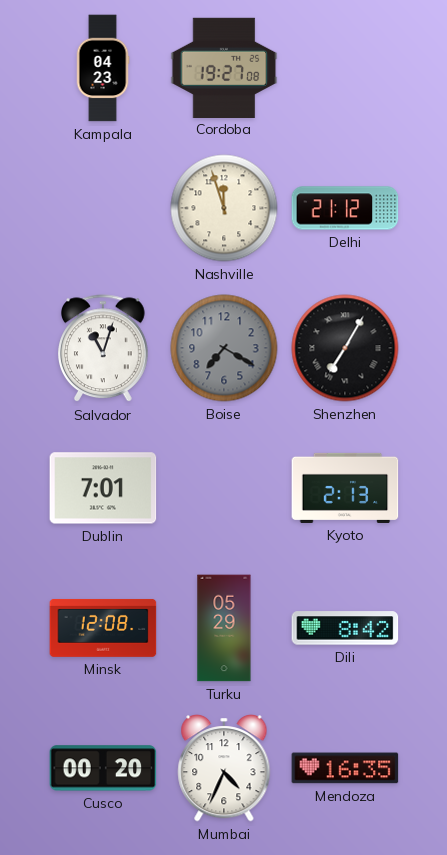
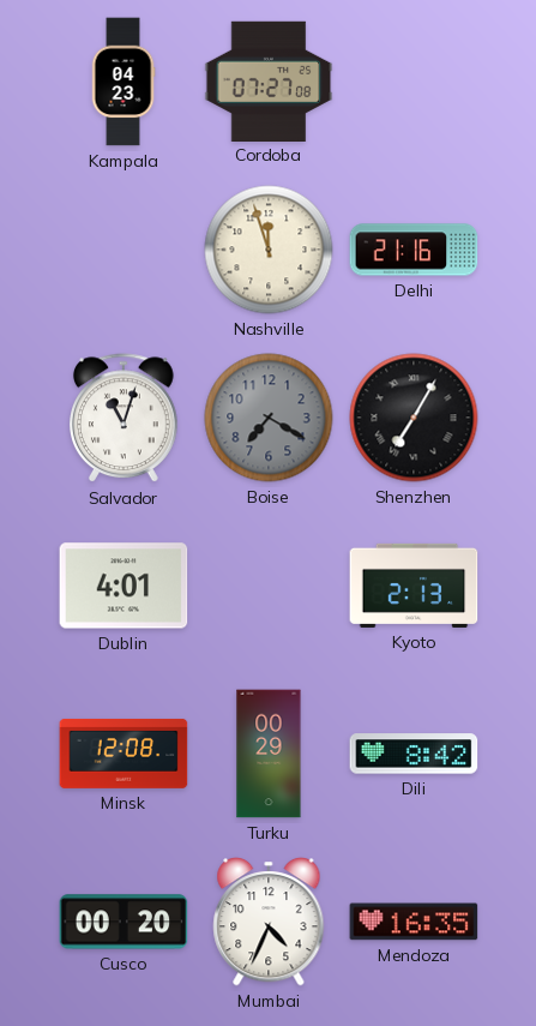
Cordoba: 19:27 -> 07:27 (269, 80)
Delhi: 21:12 -> 21:16 (414, 250)
Dublin: 7:01 -> 4:01 (124, 586)
Turku: 05:29 -> 00:29 (269, 754)
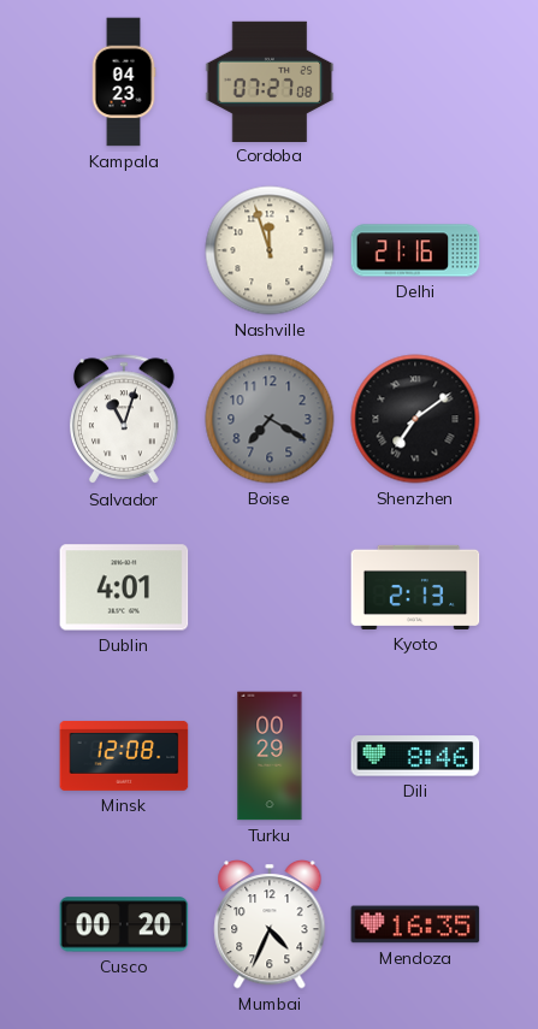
Shenzhen: 7:05 -> 7:09 (415, 419)
Dili: 8:42 -> 8:46 (415, 756)
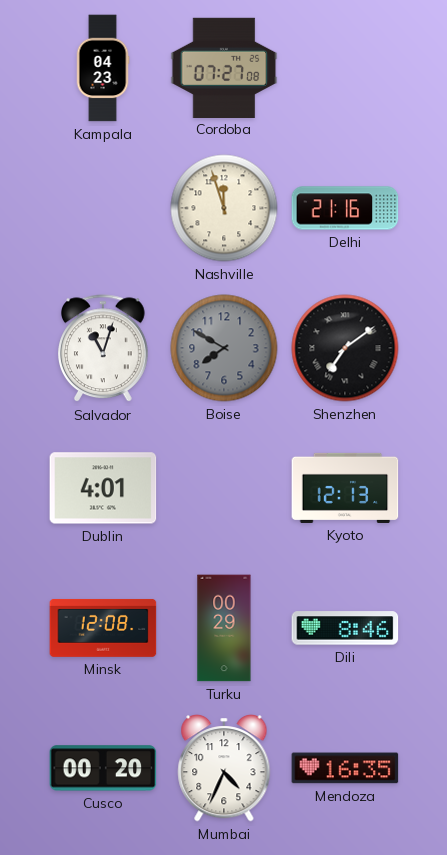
Boise: 7:20 -> 7:50 (224, 348)
Kyoto: 2:13 -> 12:13 (345, 488)
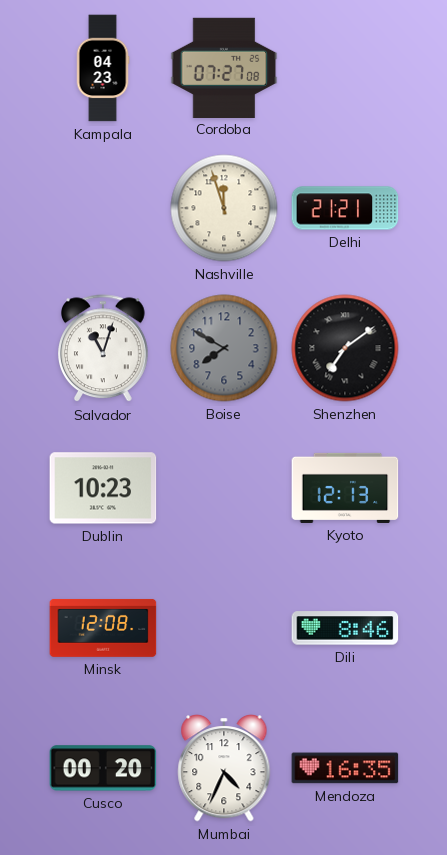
Delhi: 21:16 -> 21:21 (345, 208)
Dublin: 4:01 -> 10:23 (103, 488)
Turku: 00:29 -> none (224, 628)
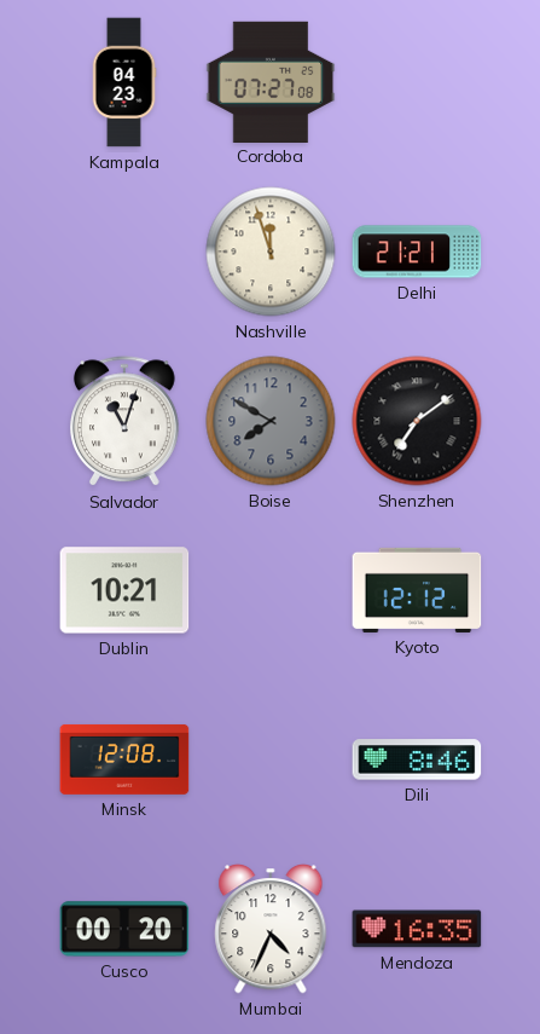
Dublin: 10:23 -> 10:21 (124, 590)
Kyoto: 12:13 -> 12:12 (417, 590)
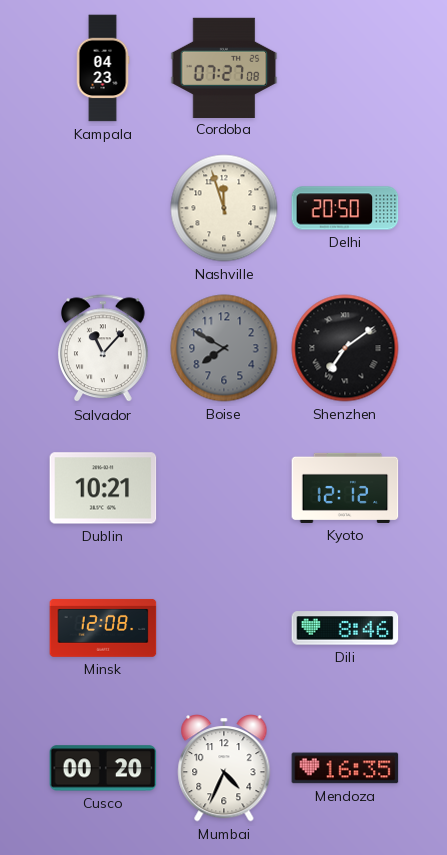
Delhi: 21:21 -> 20:50 (345, 208)
Salvador: 11:03 -> 11:07 (104, 349)
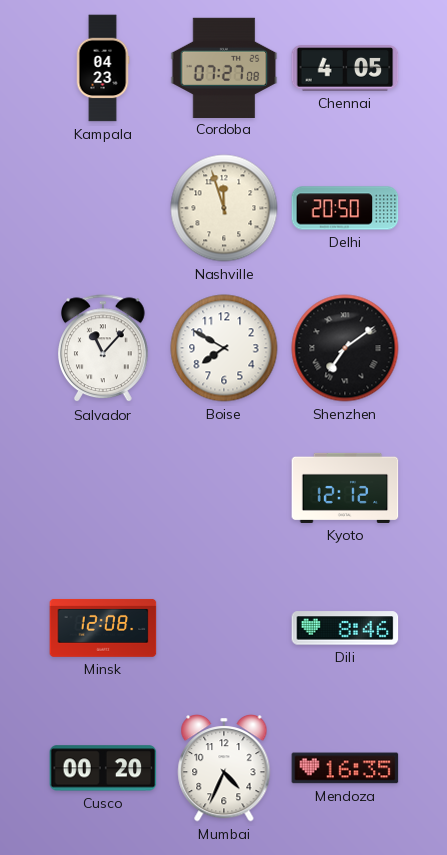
Chennai: none -> 4:05 (345, 68)
Boise dial: grey -> white (224, 348)
Dublin: 10:21 -> none (103, 488)
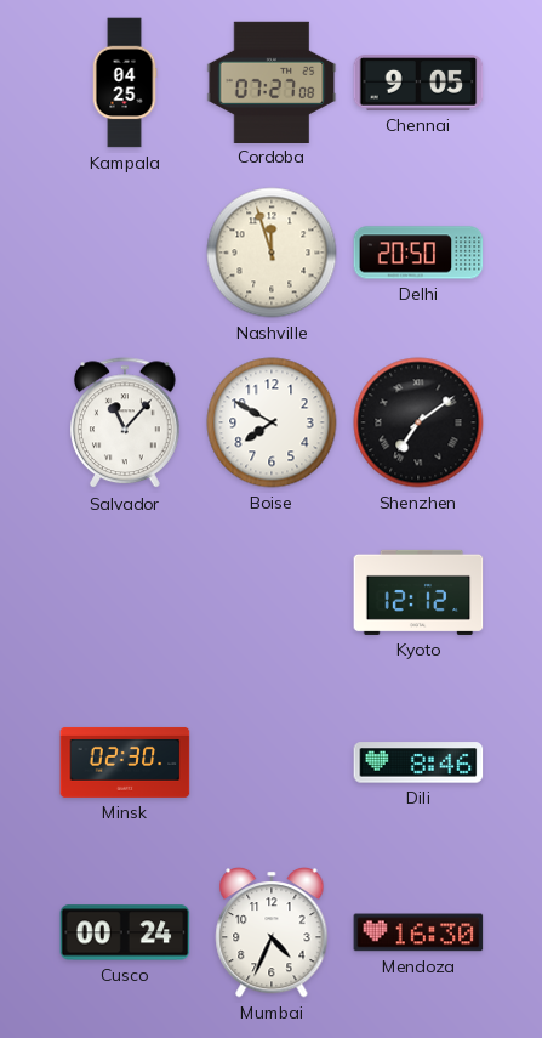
Kampala: 04:23 -> 04:25 (125, 83)
Chennai: 4:05 -> 9:05 (418, 83)
Minsk: 12:08 -> 02:30 (125, 762)
Cusco: 00:20 -> 00:24 (125, 932)
Mendoza: 16:35 -> 16:30 (418, 932)
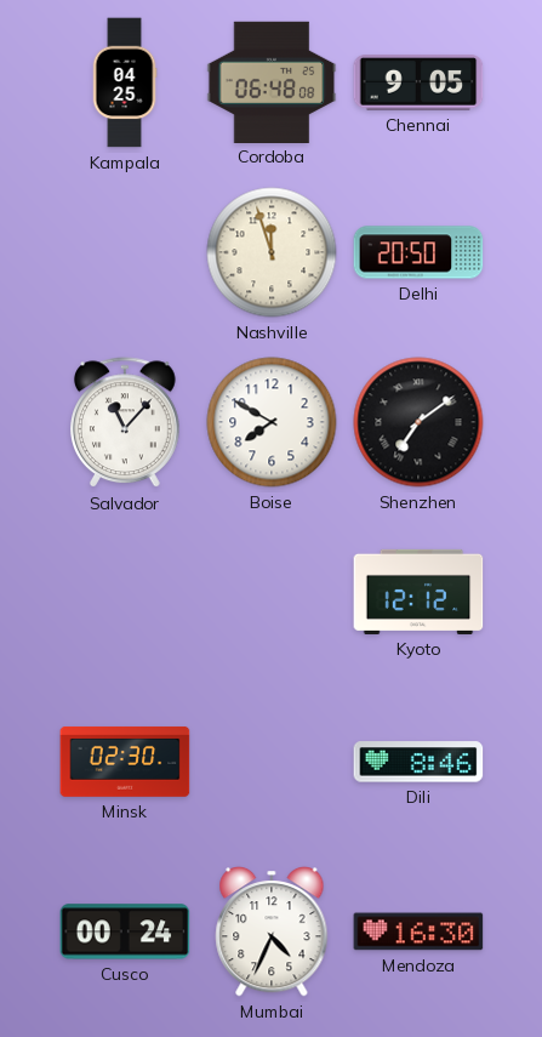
Cordoba: 07:27 -> 06:48 (272, 81)
